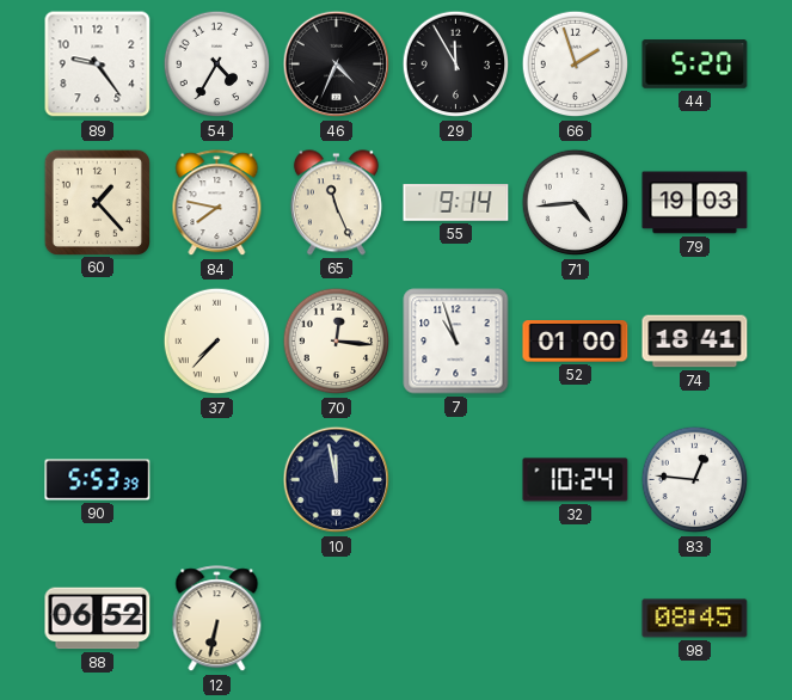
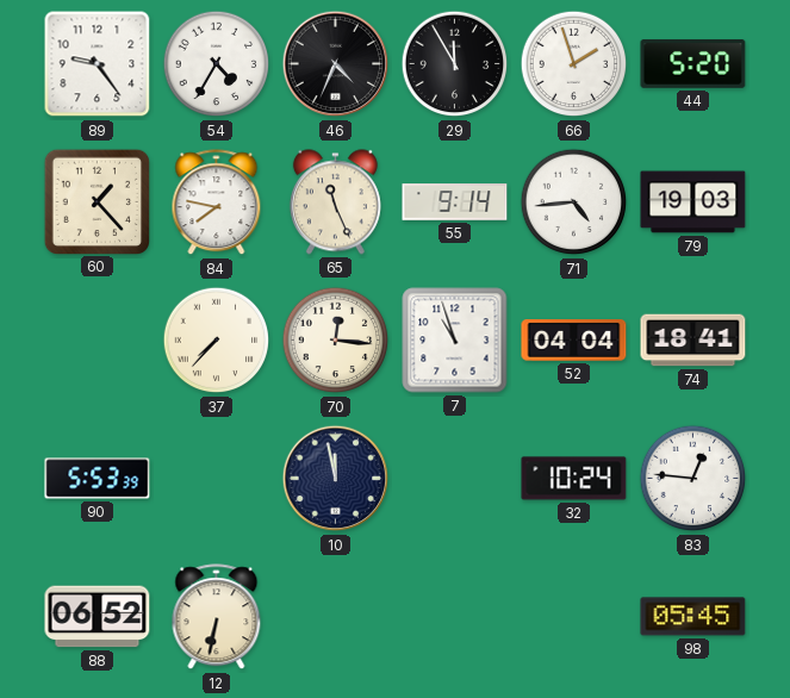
52: 01:00 -> 04:04 (574, 341)
98: 08:45 -> 05:45 (693, 617)
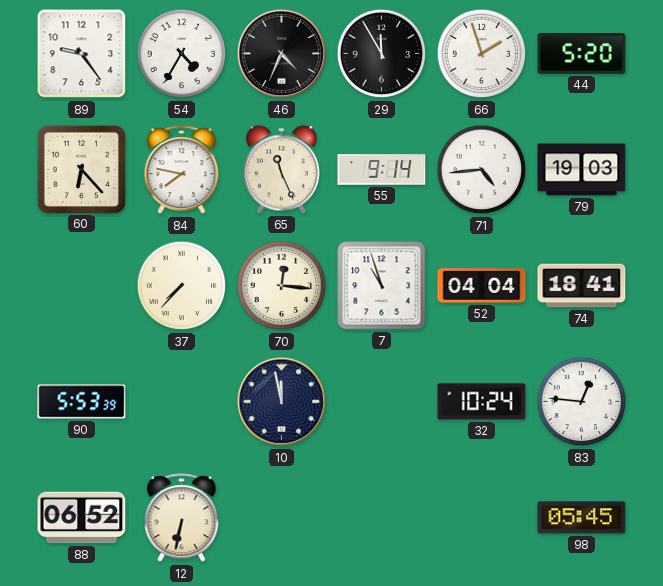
60: 1:23 -> 6:23 (81, 169)
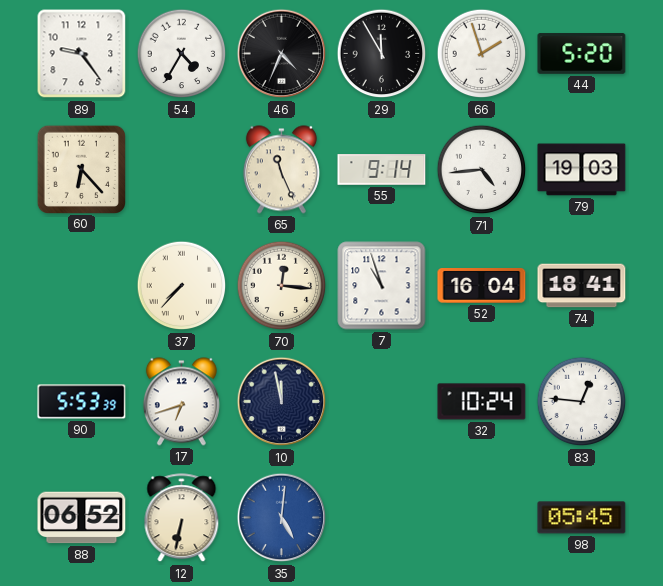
84: 7:47 -> none (182, 170)
52: 04:04 -> 16:04 (482, 286)
17: none -> 6:42 (181, 402)
35: none -> 5:01 (282, 518)
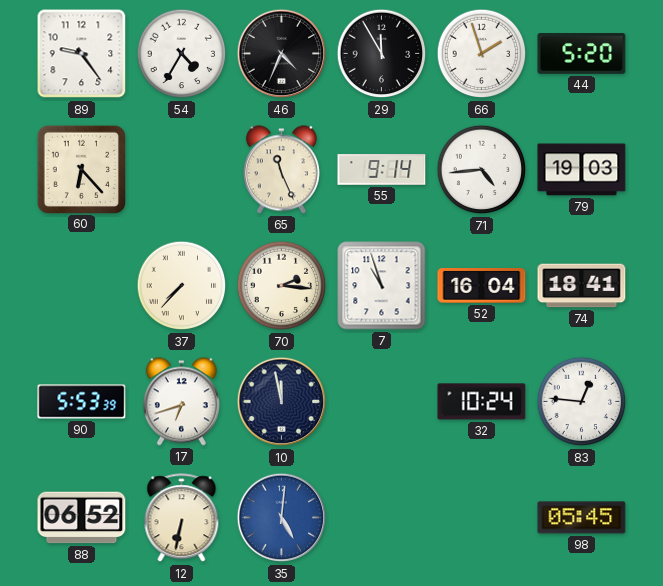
70: 12:16 -> 2:16 (282, 286)
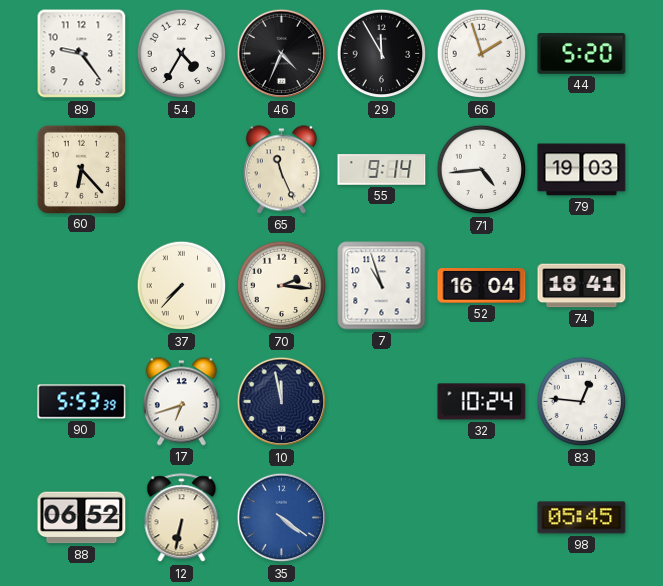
35: 5:01 -> 4:21 (282, 518)
